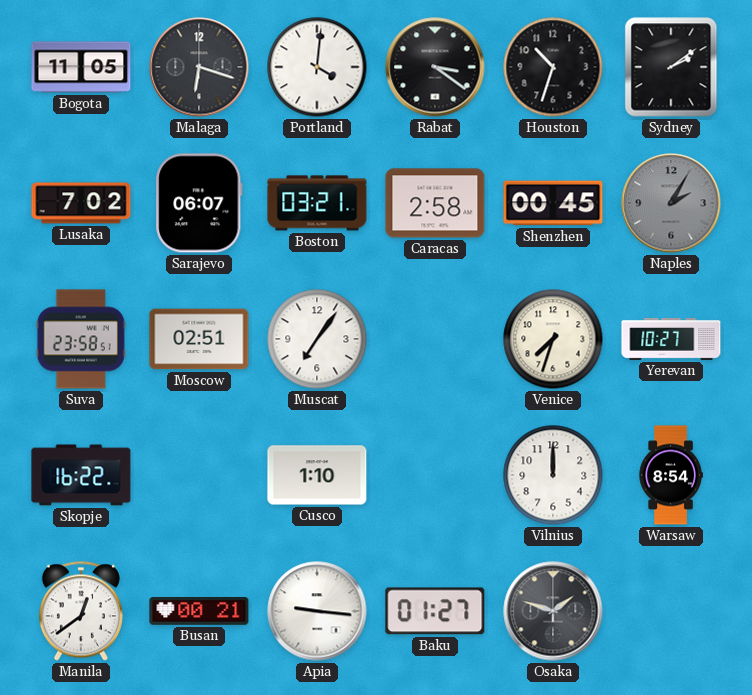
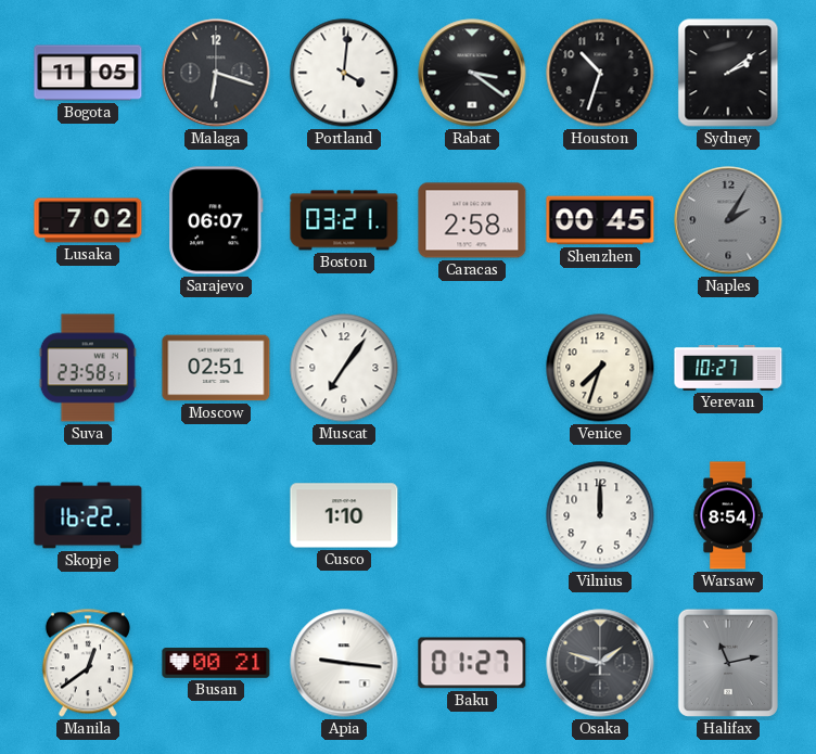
Halifax: none -> 11:13 (728, 663)
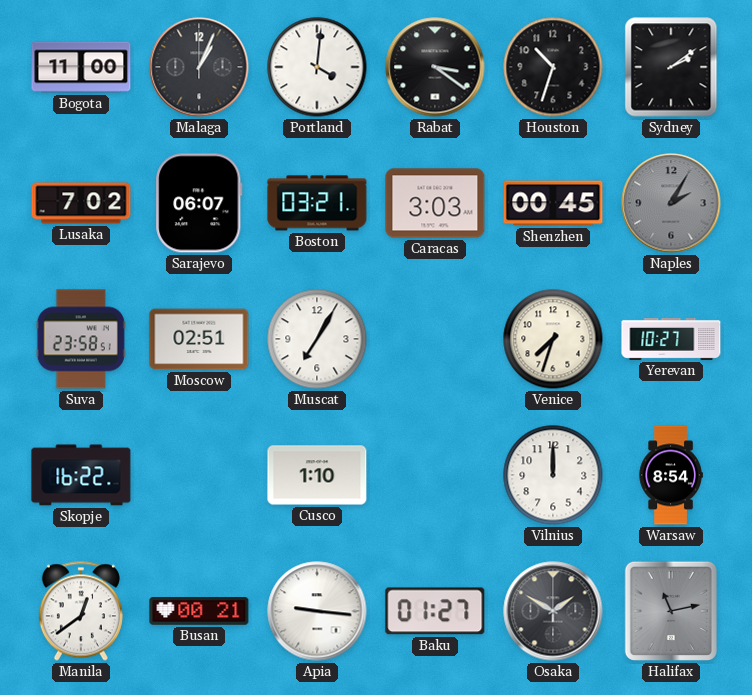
Bogota: 11:05 -> 11:00 (81, 67)
Malaga: 6:18 -> 1:04 (199, 67)
Caracas: 2:58 -> 3:03 (435, 203)
Muscat: 7:06 -> 7:05 (317, 339)
Osaka: 1:48 -> 1:50 (553, 611)
